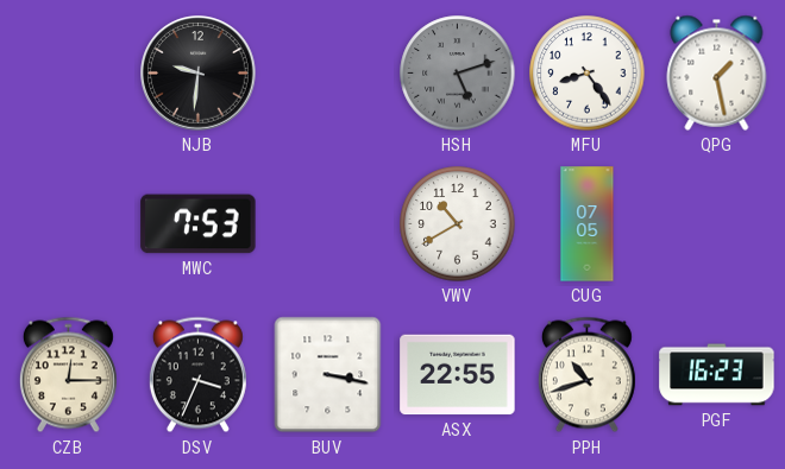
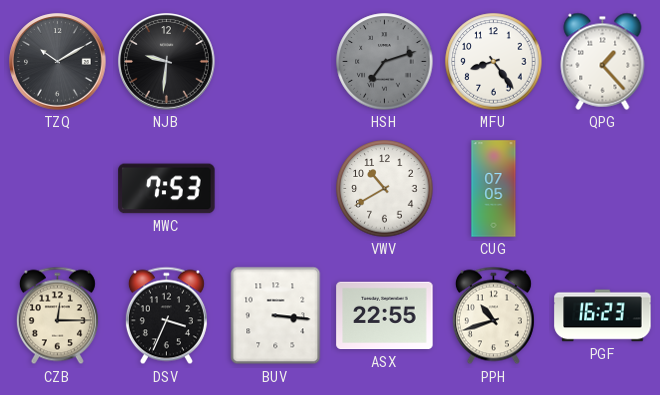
TZQ: none -> 10:10 (58, 62)
HSH: 5:12 -> 7:12 (385, 62)
QPG: 1:28 -> 1:23 (603, 61)
BUV: 3:17 -> 3:16 (276, 316)
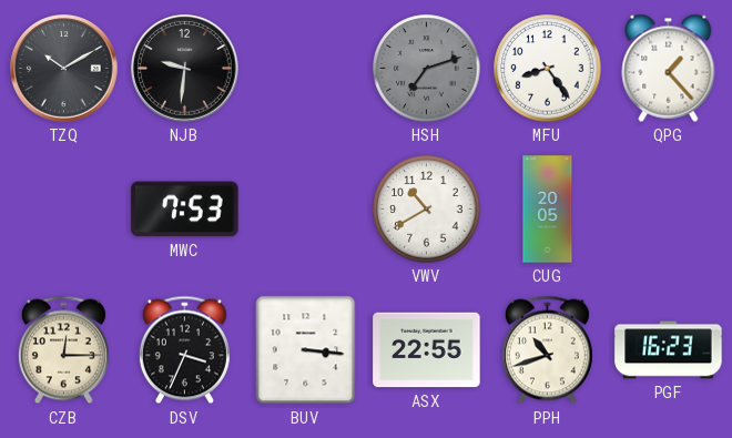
CUG: 07:05 -> 20:05 (548, 210)
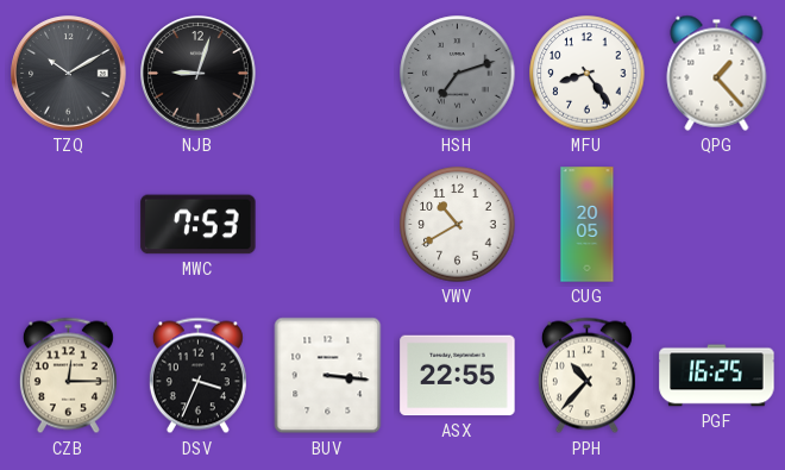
NJB: 9:31 -> 9:03 (199, 74)
PPH: 10:42 -> 10:37 (586, 376)
PGF: 16:23 -> 16:25 (717, 376)
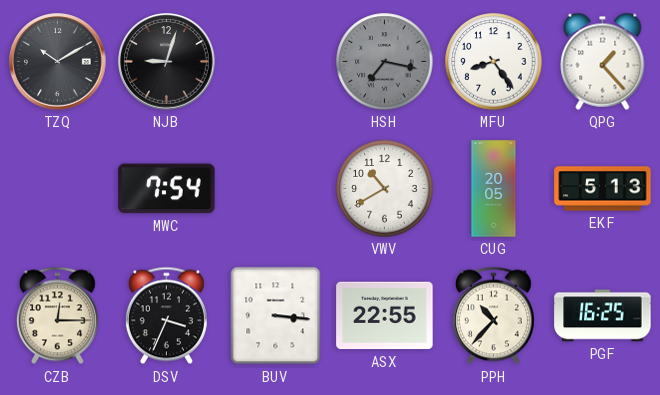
HSH: 7:12 -> 7:17 (385, 62)
MWC: 7:53 -> 7:54 (167, 189)
EKF: none -> 5:13 (603, 189)
